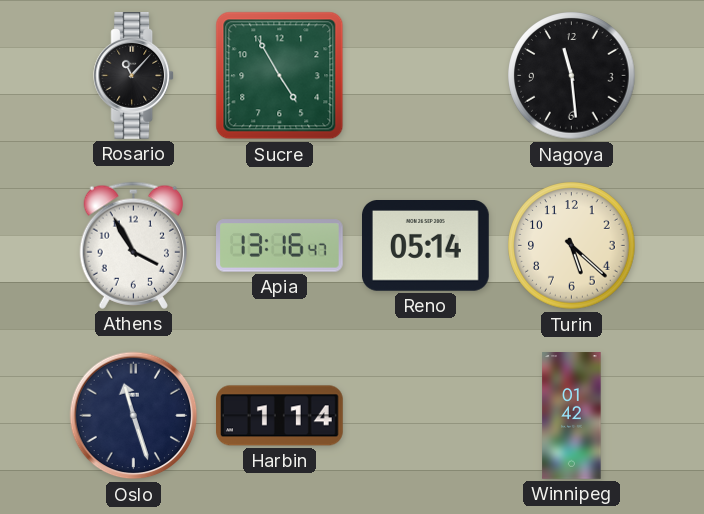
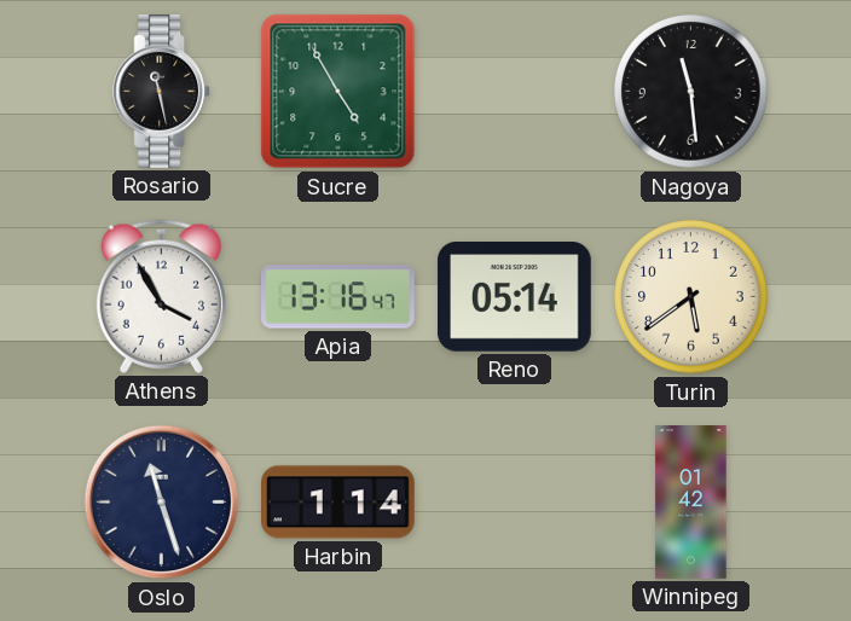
Rosario: 11:07 -> 11:28 (162, 92)
Turin: 5:22 -> 5:39 (691, 297)
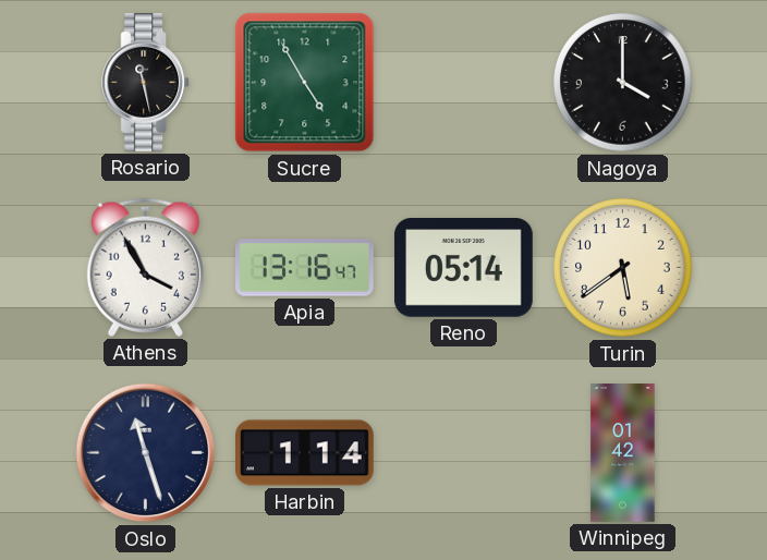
Nagoya: 11:29 -> 4:00 (623, 83)
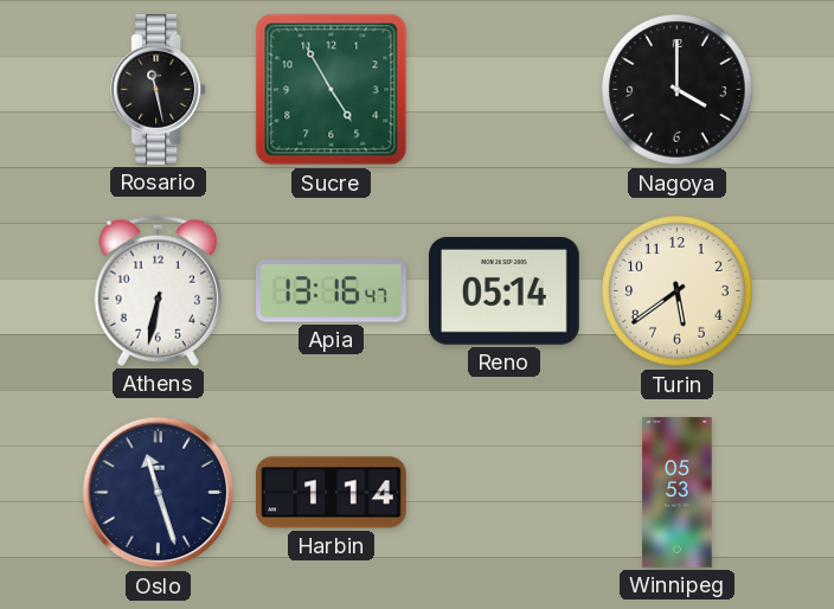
Athens: 3:55 -> 6:32 (158, 290)
Winnipeg: 01:42 -> 05:53 (678, 493)
